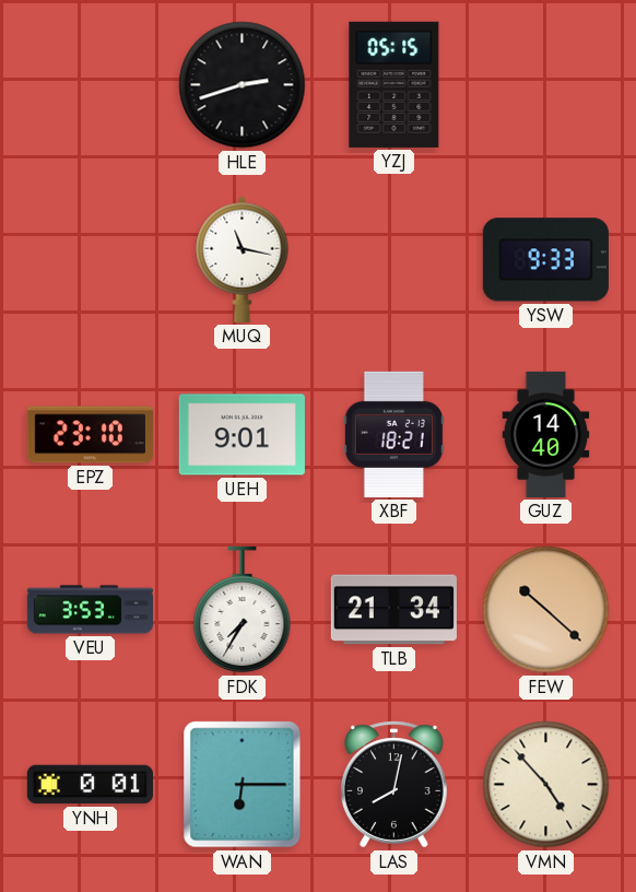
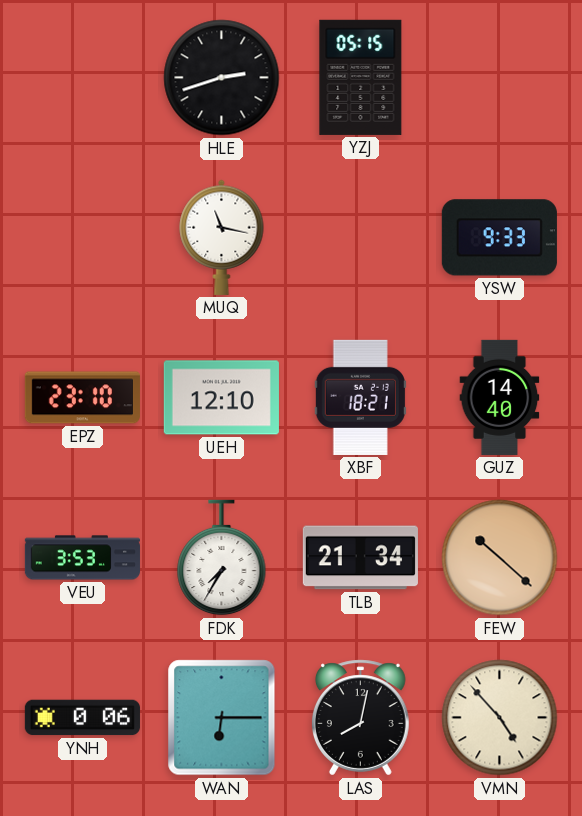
UEH: 9:01 -> 12:10 (221, 398)
YNH: 0:01 -> 0:06 (82, 718)
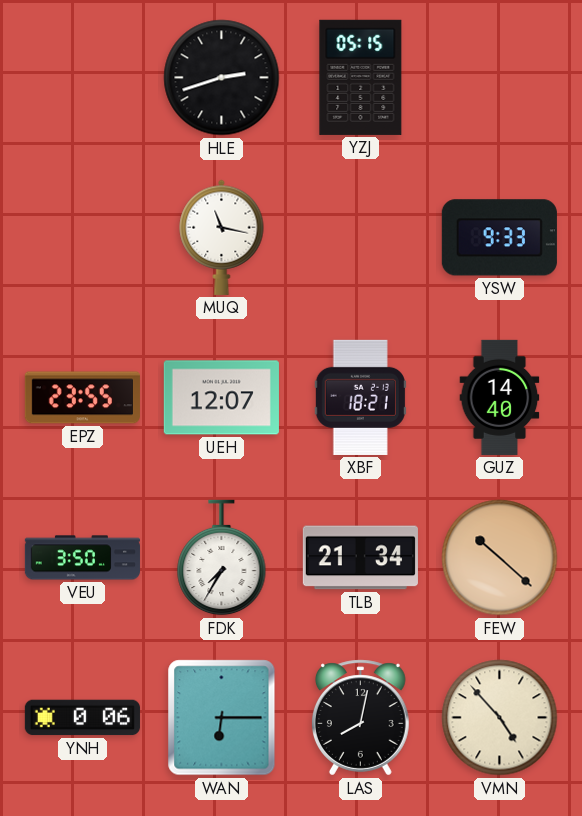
EPZ: 23:10 -> 23:55 (82, 398)
UEH: 12:10 -> 12:07 (221, 398)
VEU: 3:53 -> 3:50 (82, 558)
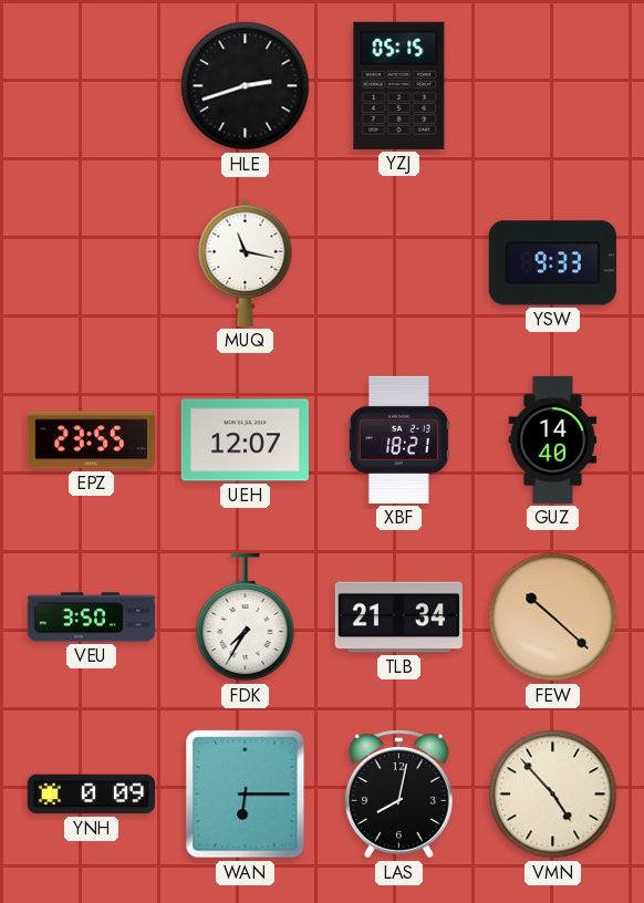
YNH: 0:06 -> 0:09 (91, 795)
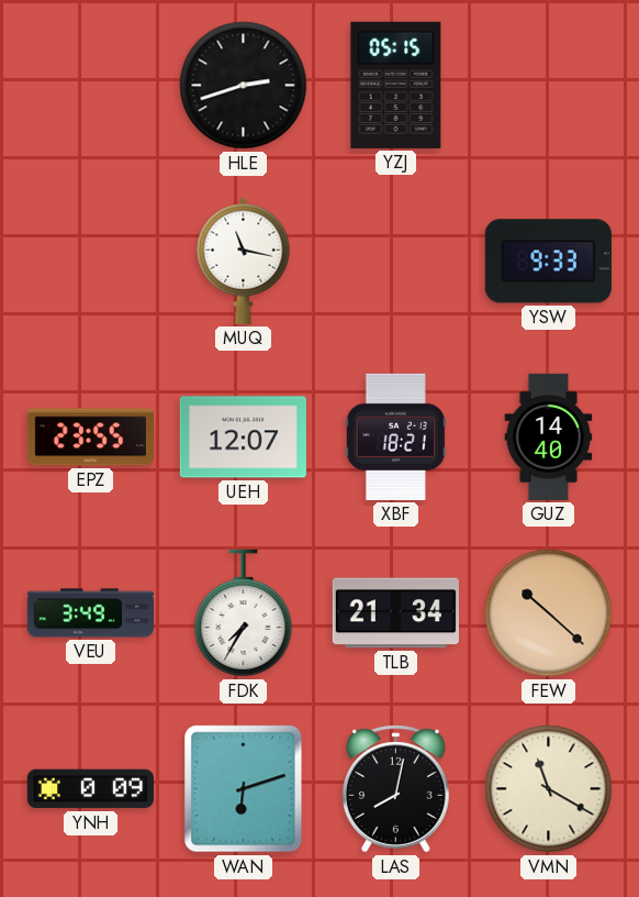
VEU: 3:50 -> 3:49 (90, 613)
WAN: 6:15 -> 6:12 (244, 789)
VMN: 4:53 -> 11:20 (549, 789)
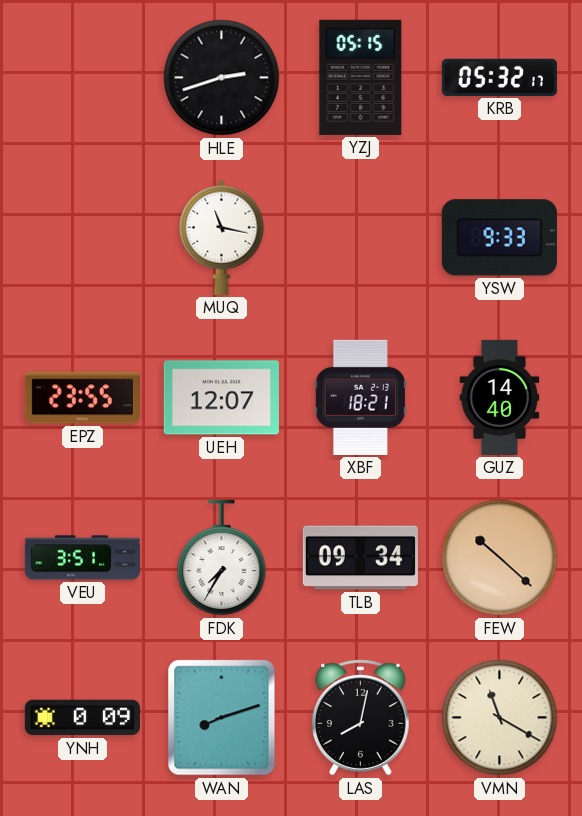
KRB: none -> 05:32 (499, 77)
VEU: 3:49 -> 3:51 (82, 558)
TLB: 21:34 -> 09:34 (360, 558)
WAN: 6:12 -> 8:12 (222, 718)
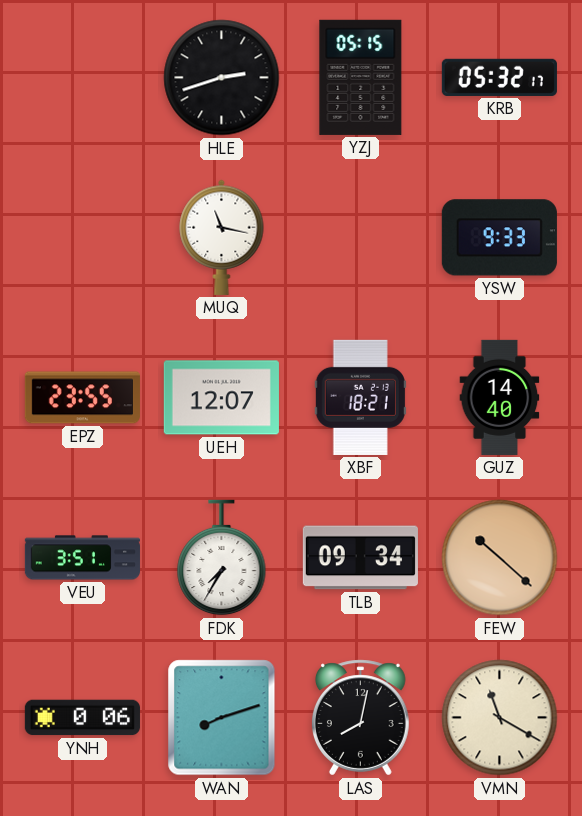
YNH: 0:09 -> 0:06 (82, 718)
